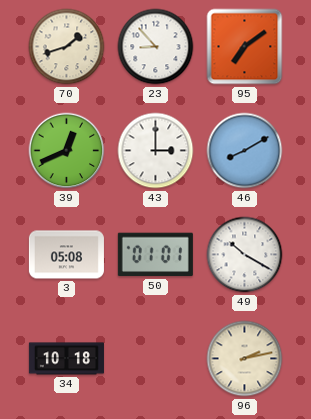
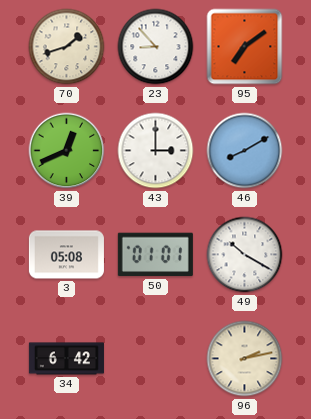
34: 10:18 -> 6:42 (66, 359)
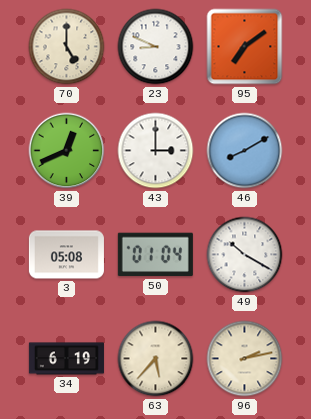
70: 1:42 -> 5:00 (67, 47)
23: 8:53 -> 8:49 (156, 47)
50: 01:01 -> 01:04 (155, 255)
34: 6:42 -> 6:19 (66, 359)
63: none -> 5:37 (156, 359)
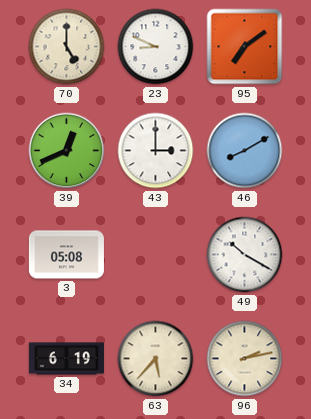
50: 01:04 -> none (155, 255)
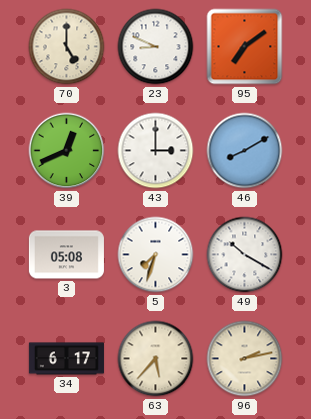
5: none -> 7:33 (156, 255)
34: 6:19 -> 6:17 (66, 359)
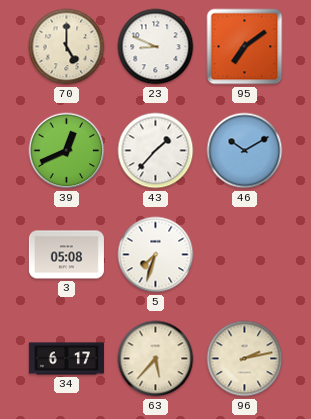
43: 3:00 -> 1:37 (156, 151)
46: 8:10 -> 10:10 (245, 151)
49: 10:20 -> none (245, 255)
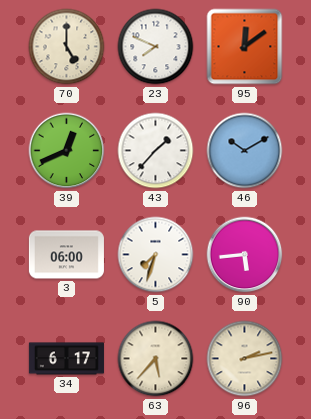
23: 8:49 -> 7:49 (156, 47)
95: 7:09 -> 12:09 (245, 47)
3: 05:08 -> 06:00 (66, 255)
90: none -> 5:44 (245, 255)
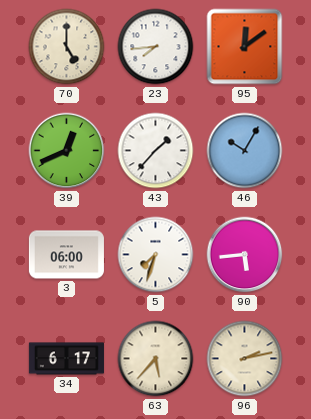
23: 7:49 -> 7:44 (156, 47)
46: 10:10 -> 10:05 (245, 151)
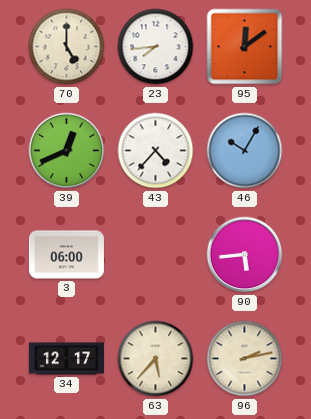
43: 1:37 -> 4:37 (156, 151)
5: 7:33 -> none (156, 255)
34: 6:17 -> 12:17 (66, 359)
